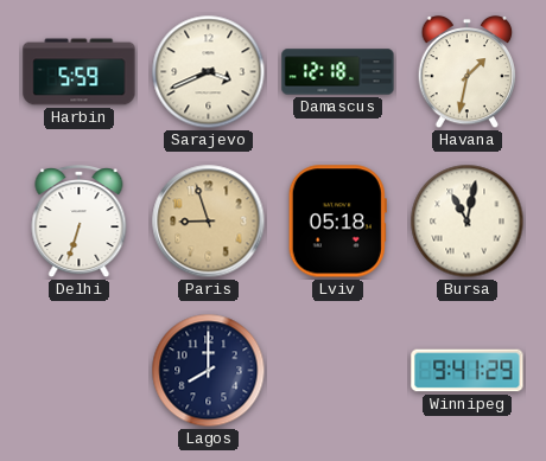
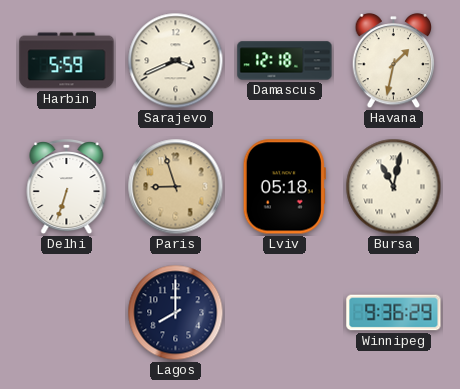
Winnipeg: 9:41 -> 9:36 (394, 313)
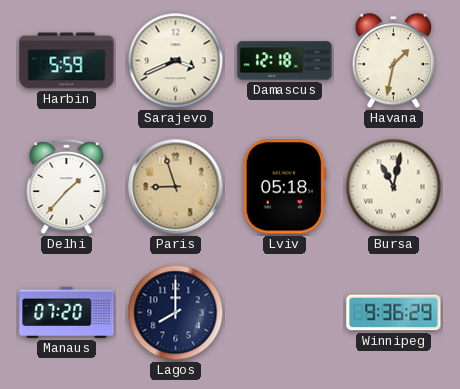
Delhi: 6:33 -> 1:37 (67, 188)
Manaus: none -> 07:20 (67, 312)
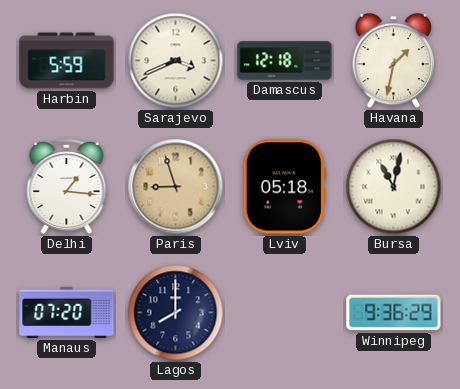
Delhi: 1:37 -> 1:16 (67, 188)
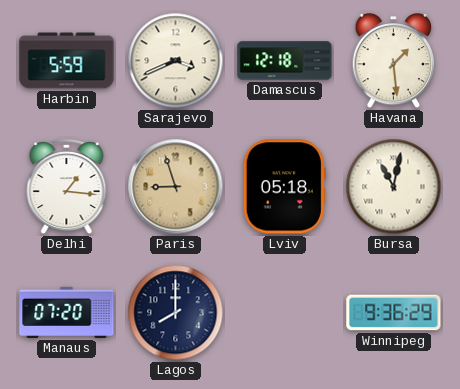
Havana: 1:32 -> 1:29 (394, 61)
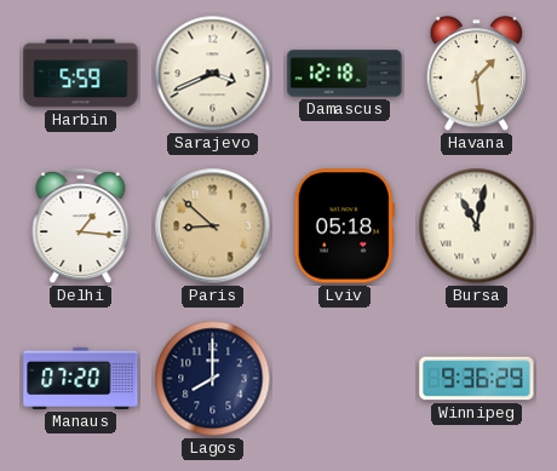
Paris: 8:57 -> 8:52 (213, 226)
